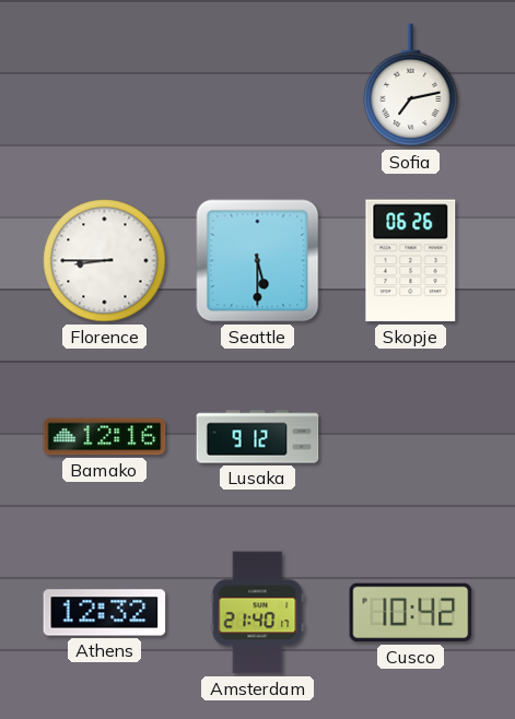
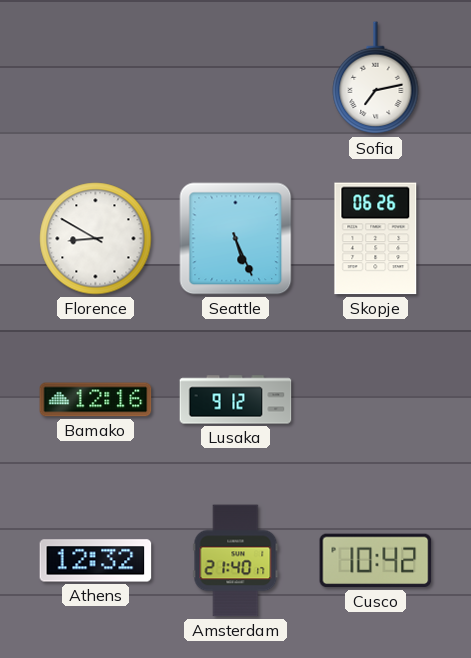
Florence: 8:45 -> 8:50 (96, 239)
Seattle: 5:30 -> 5:26 (236, 239)
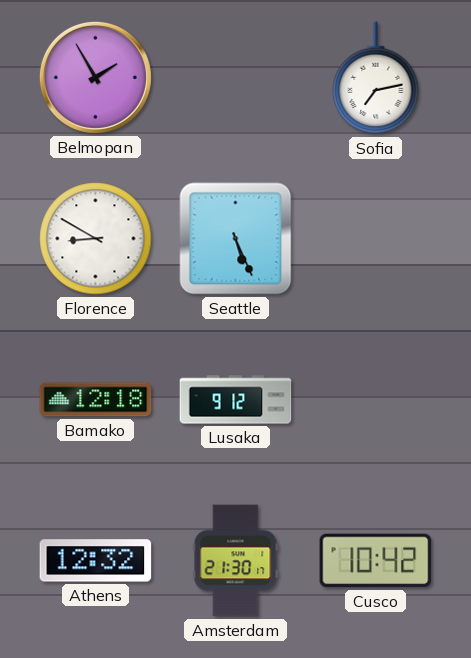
Belmopan: none -> 1:55 (95, 77)
Skopje: 06:26 -> none (376, 239)
Bamako: 12:16 -> 12:18 (96, 400)
Amsterdam: 21:40 -> 21:30 (236, 561)
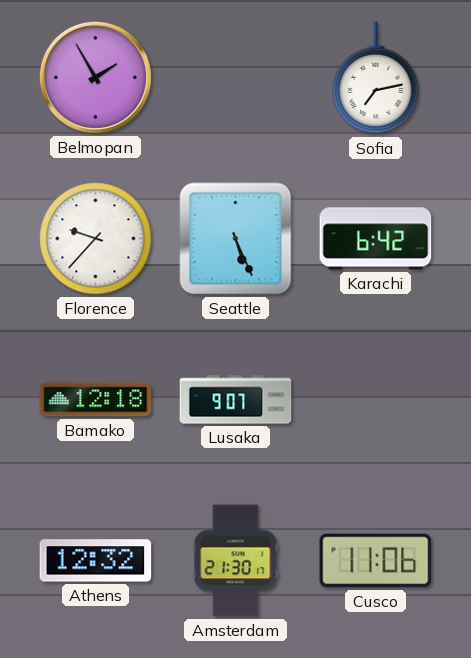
Florence: 8:50 -> 9:37 (96, 239)
Karachi: none -> 6:42 (376, 239)
Lusaka: 9:12 -> 9:07 (236, 400)
Cusco: 10:42 -> 11:06 (376, 561)
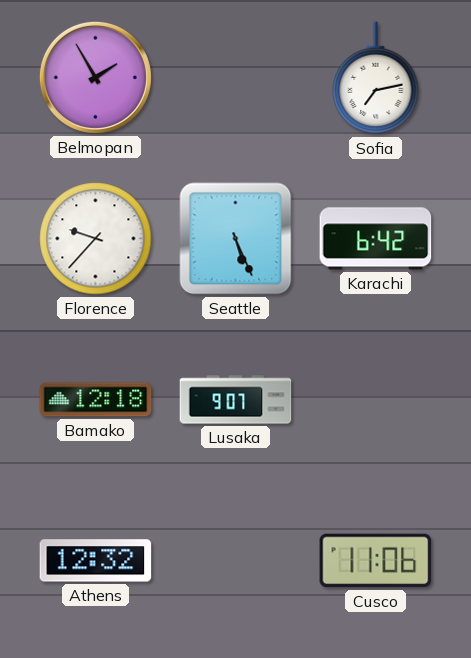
Amsterdam: 21:30 -> none (236, 561)
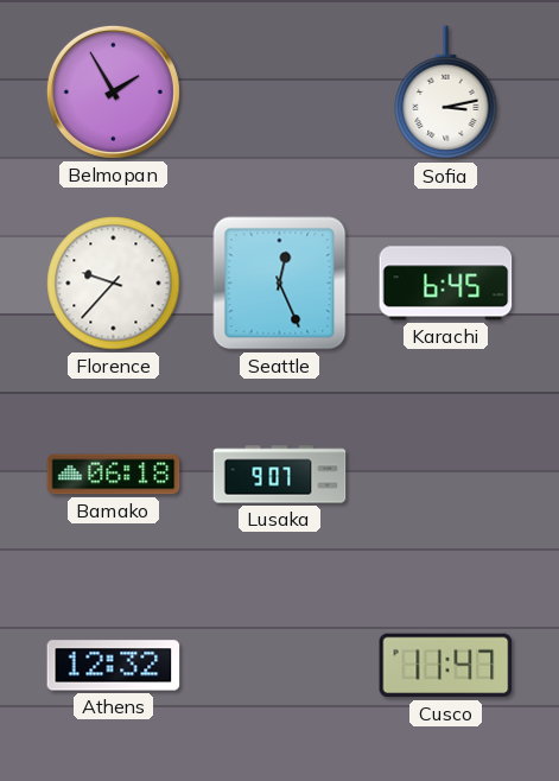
Sofia: 7:13 -> 3:13 (446, 93)
Seattle: 5:26 -> 12:26 (280, 284)
Karachi: 6:42 -> 6:45 (446, 284)
Bamako: 12:18 -> 06:18 (114, 475)
Cusco: 11:06 -> 11:47 (446, 666)
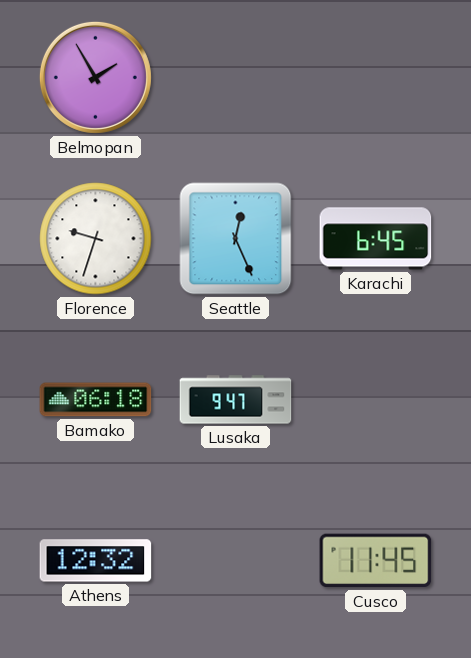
Sofia: 3:13 -> none (446, 93)
Florence: 9:37 -> 9:33 (96, 239)
Lusaka: 9:07 -> 9:47 (236, 400)
Cusco: 11:47 -> 11:45 (376, 561)
